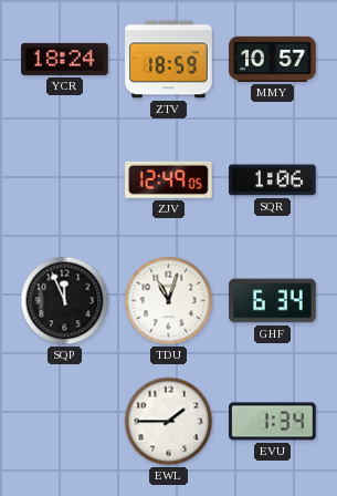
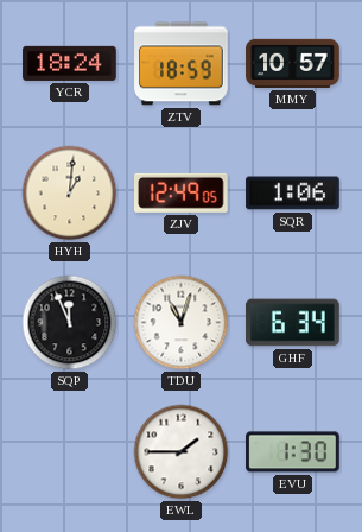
HYH: none -> 1:01 (70, 194)
EVU: 1:34 -> 1:30 (293, 452)
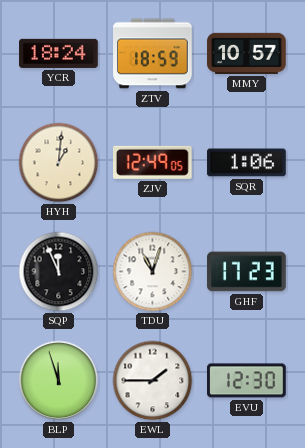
GHF: 6:34 -> 17:23 (247, 272)
BLP: none -> 11:57 (59, 381)
EVU: 1:30 -> 12:30 (247, 381)
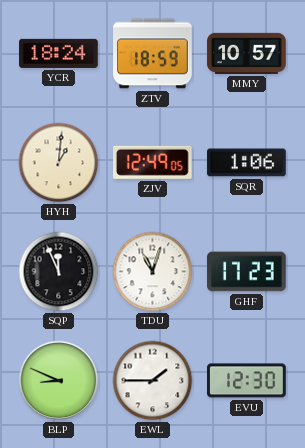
BLP: 11:57 -> 8:49 (59, 381)
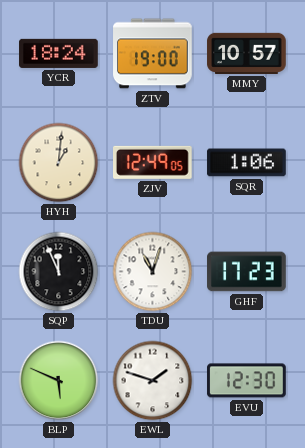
ZTV: 18:59 -> 19:00 (153, 54)
BLP: 8:49 -> 5:49 (59, 381)
EWL: 1:45 -> 1:48 (153, 381)
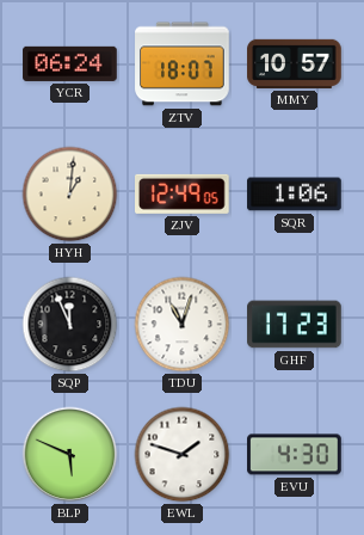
YCR: 18:24 -> 06:24 (70, 63)
ZTV: 19:00 -> 18:07 (183, 64)
EVU: 12:30 -> 4:30 (295, 455)
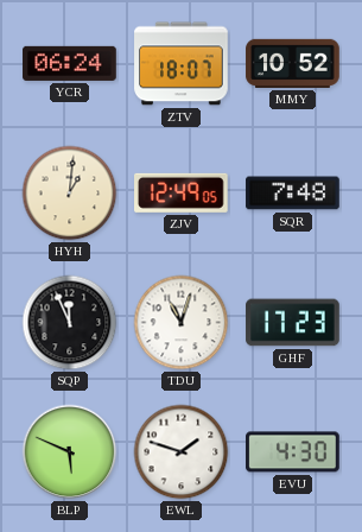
MMY: 10:57 -> 10:52 (293, 63)
SQR: 1:06 -> 7:48 (293, 194)
